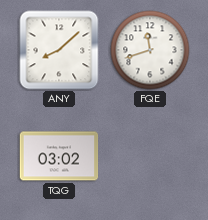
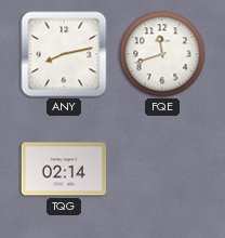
ANY: 8:08 -> 8:13 (64, 54)
TQG: 03:02 -> 02:14 (64, 169)
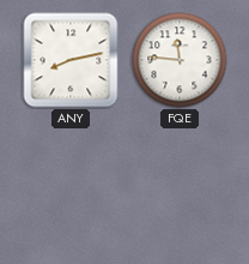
FQE: 11:42 -> 11:46 (180, 60)
TQG: 02:14 -> none (64, 169)
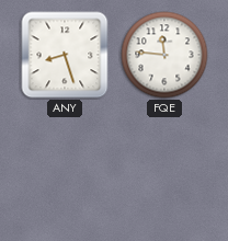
ANY: 8:13 -> 8:27 (65, 55)
